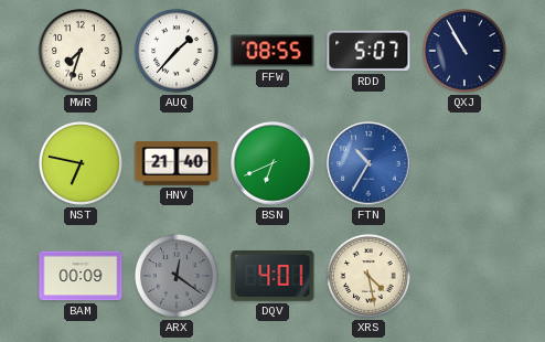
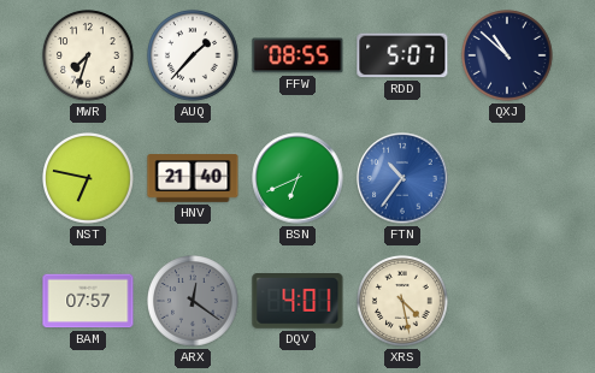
QXJ: 10:55 -> 10:52 (508, 57)
FTN: 10:35 -> 10:36 (402, 178)
BAM: 00:09 -> 07:57 (88, 301)
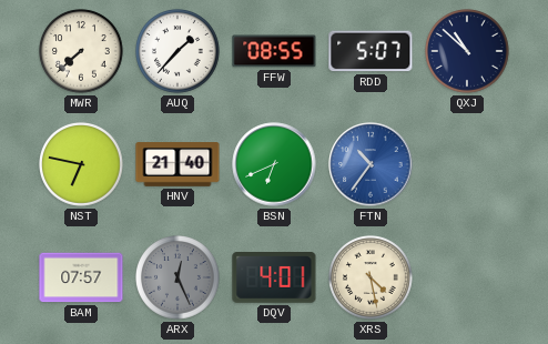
MWR: 7:33 -> 7:38 (82, 52)
ARX: 12:21 -> 12:26 (179, 279)
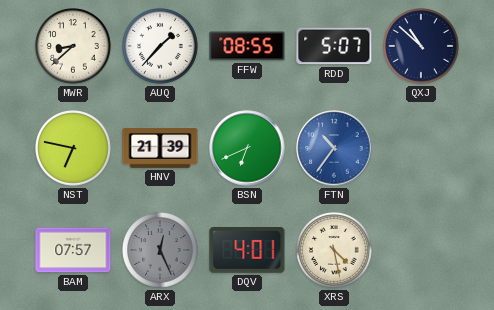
MWR: 7:38 -> 8:38 (74, 47)
HNV: 21:40 -> 21:39 (160, 148)
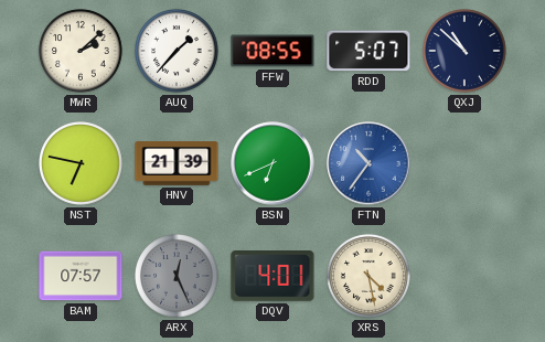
MWR: 8:38 -> 2:08 (82, 52)
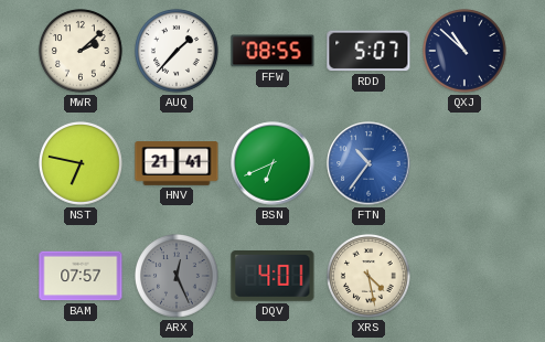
HNV: 21:39 -> 21:41 (177, 163)
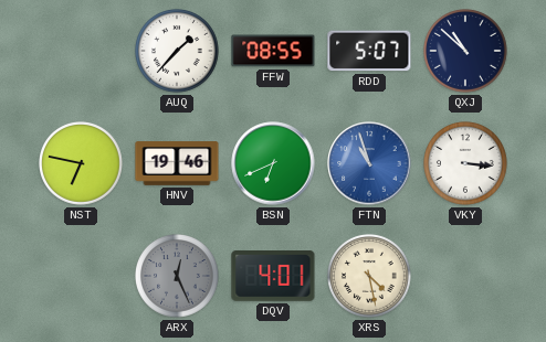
MWR: 2:08 -> none (82, 52)
HNV: 21:41 -> 19:46 (177, 163)
FTN: 10:36 -> 10:57 (369, 163)
VKY: none -> 3:16 (466, 164)
BAM: 07:57 -> none (81, 276)
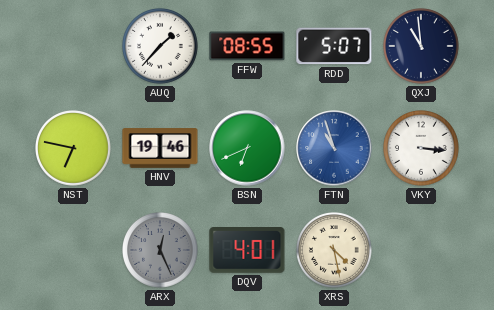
QXJ: 10:52 -> 10:59 (422, 47)
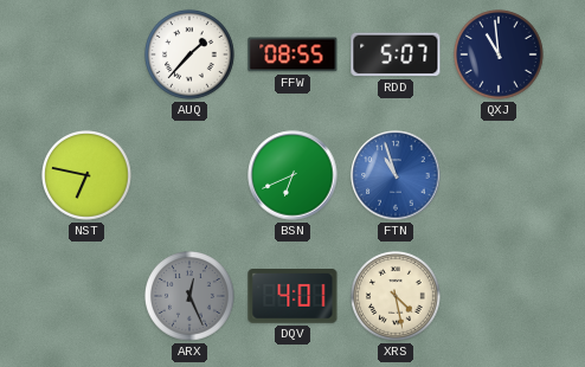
HNV: 19:46 -> none (160, 148)
VKY: 3:16 -> none (422, 149)
